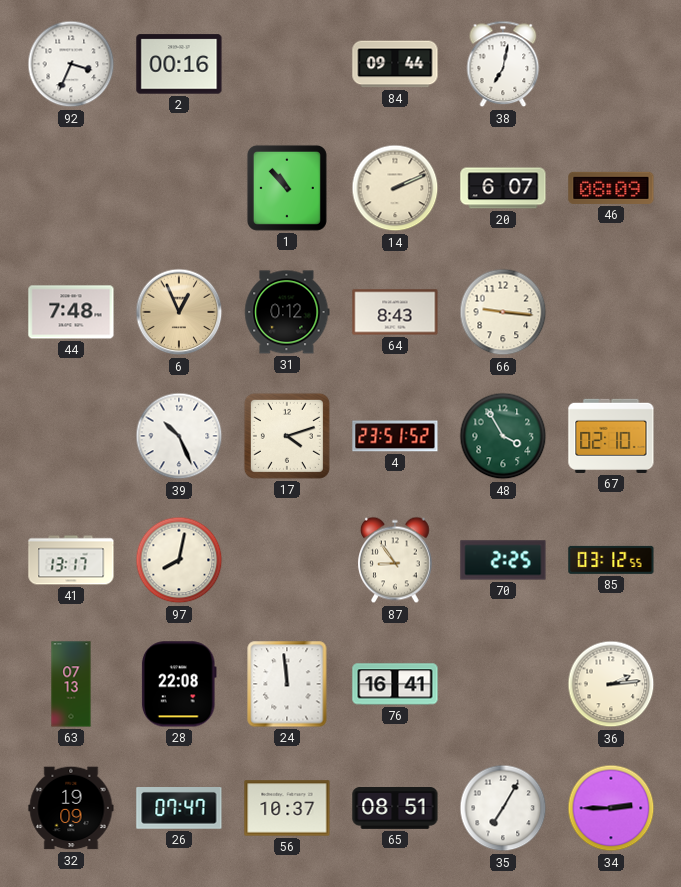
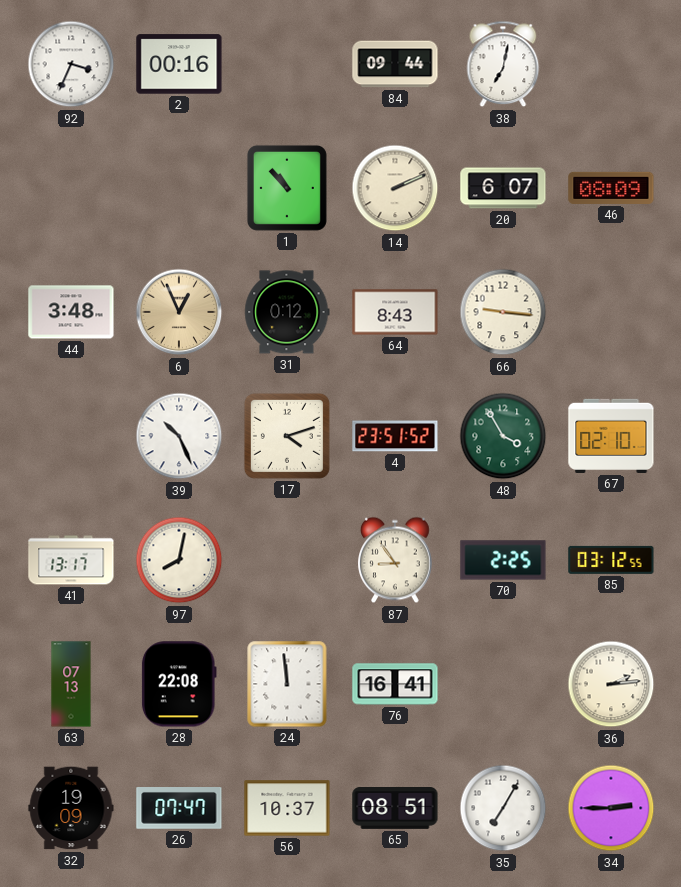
44: 7:48 -> 3:48 (71, 312)
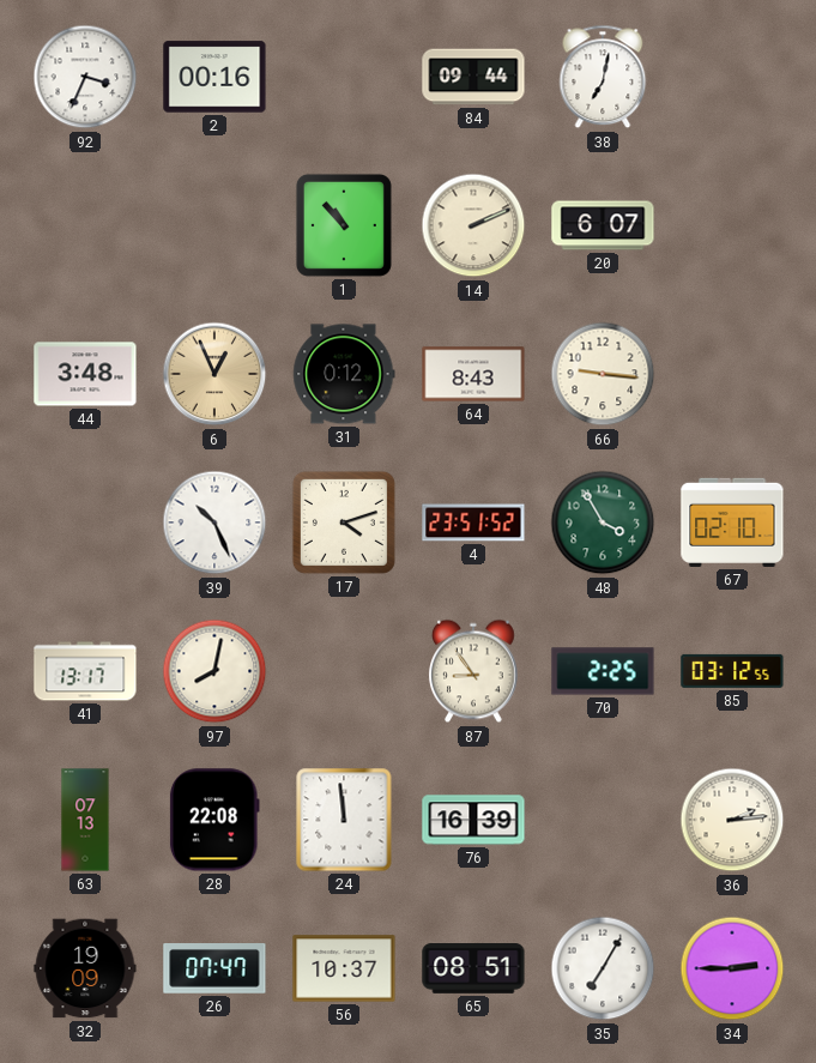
46: 08:09 -> none (611, 188)
76: 16:41 -> 16:39 (473, 820)
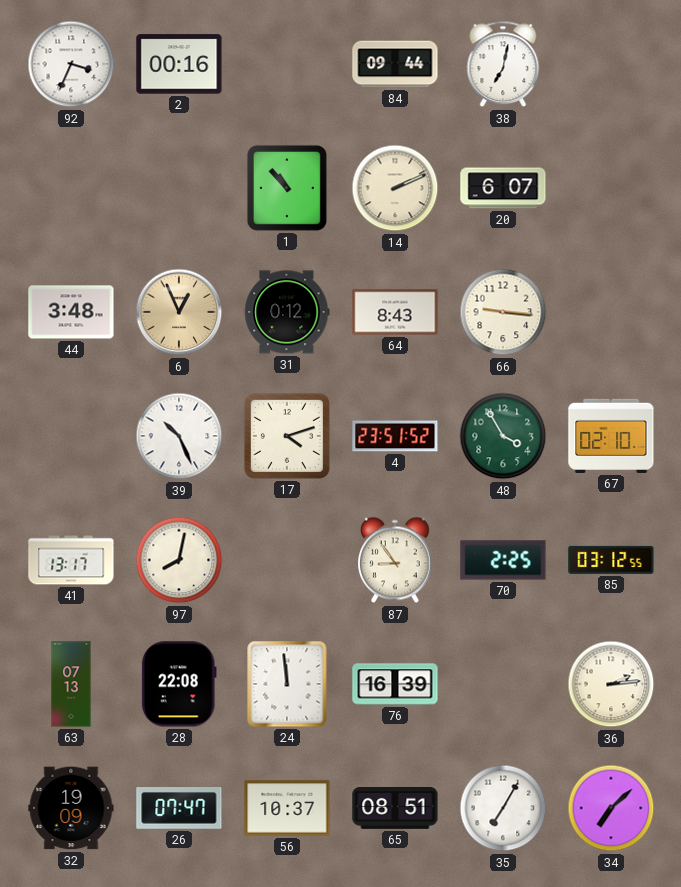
34: 2:45 -> 7:08 (611, 808)
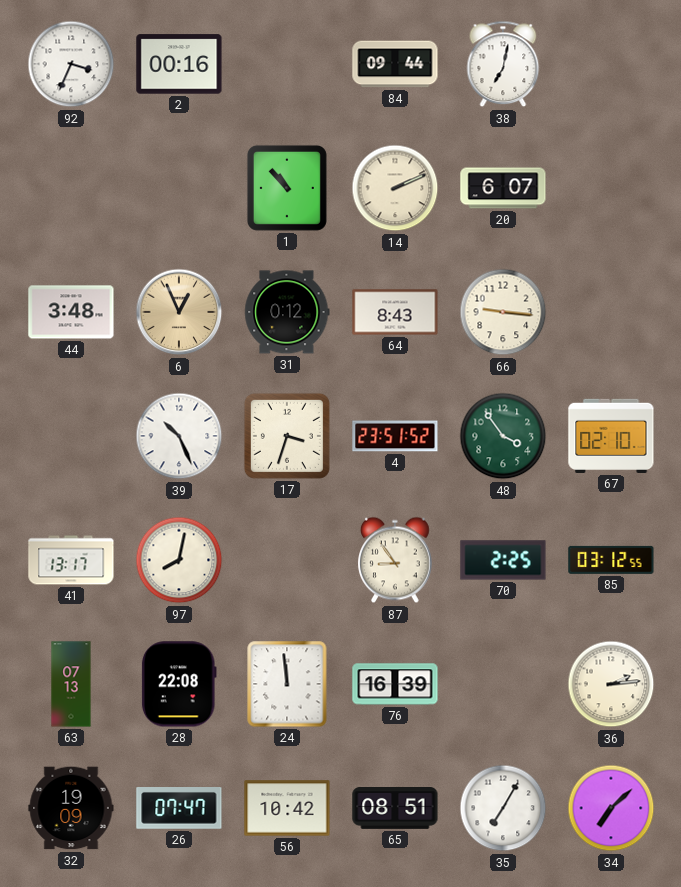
17: 4:12 -> 3:33 (287, 436)
48: 3:55 -> 3:54 (503, 436)
56: 10:37 -> 10:42 (287, 808)
